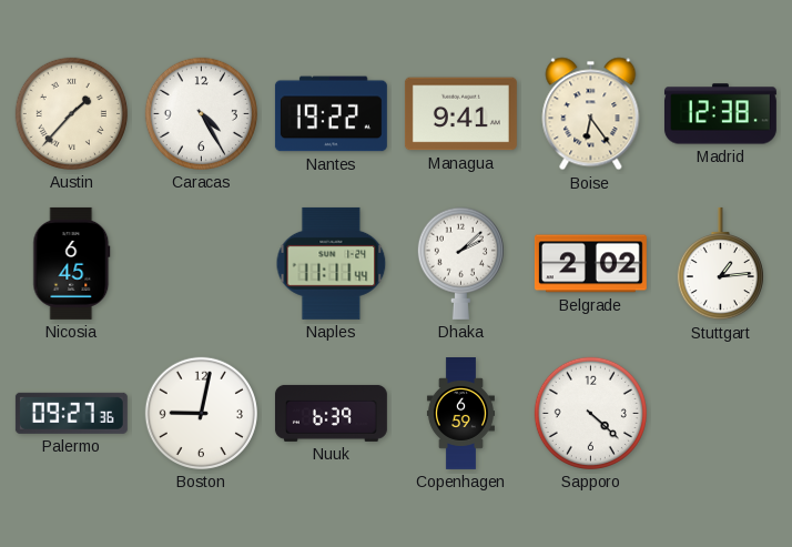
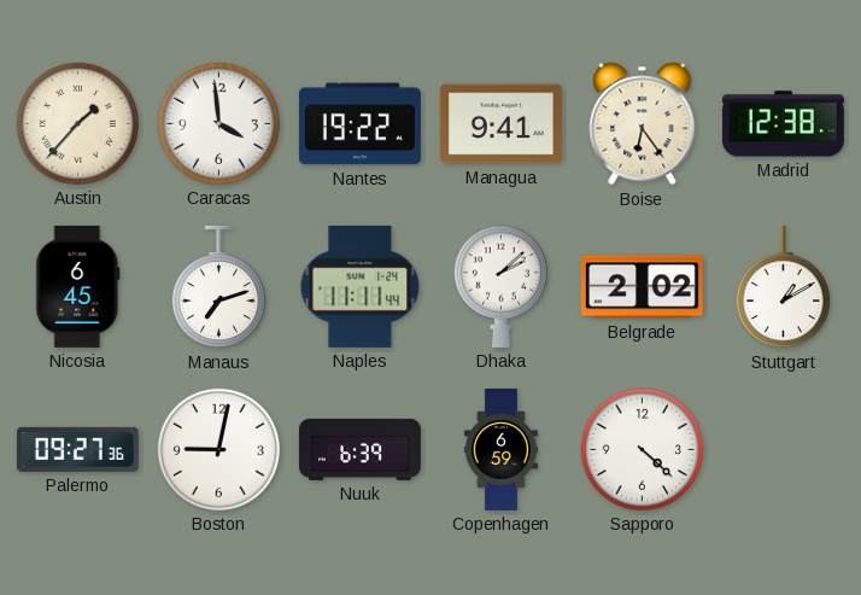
Caracas: 4:25 -> 3:59 (218, 123)
Manaus: none -> 7:12 (218, 287)
Stuttgart: 1:14 -> 1:10 (783, 287)
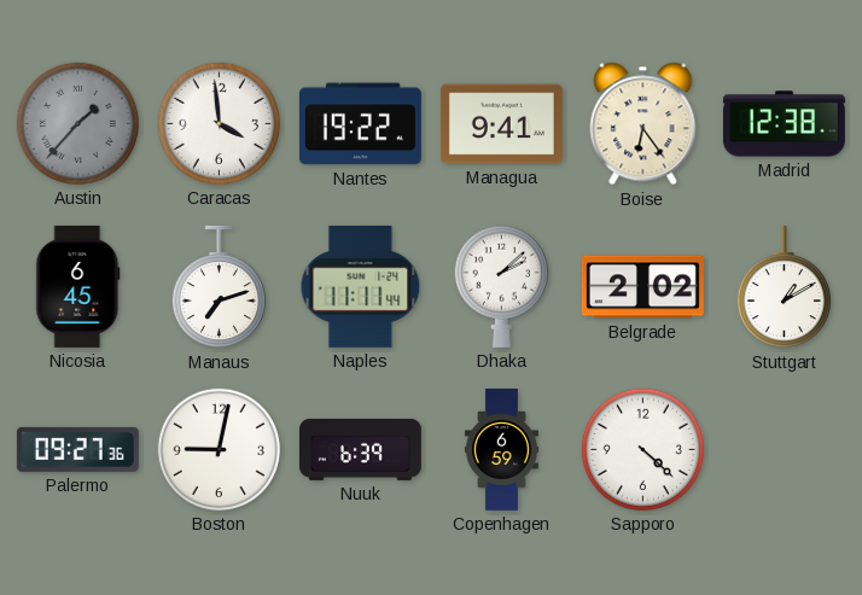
Austin dial: cream -> grey (77, 123)
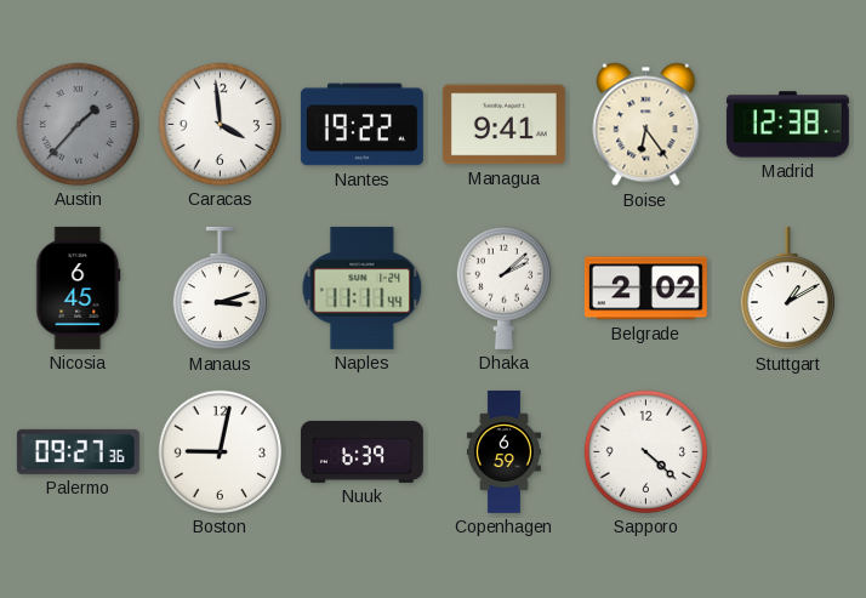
Manaus: 7:12 -> 3:12 (220, 289)
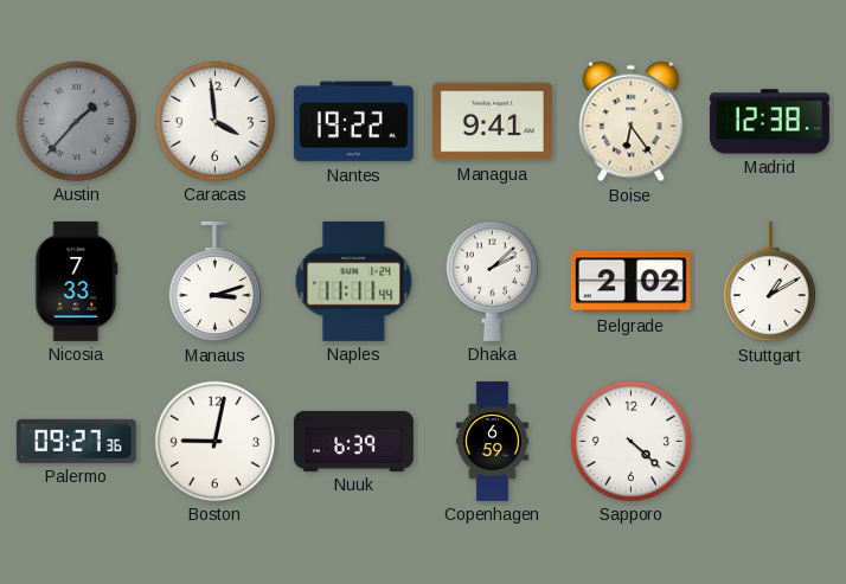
Nicosia: 6:45 -> 7:33 (77, 281)
